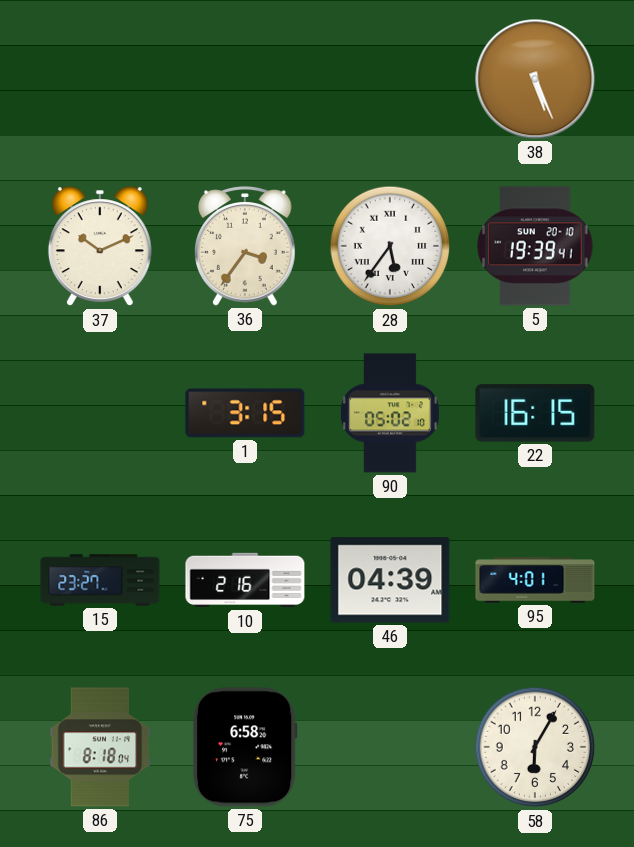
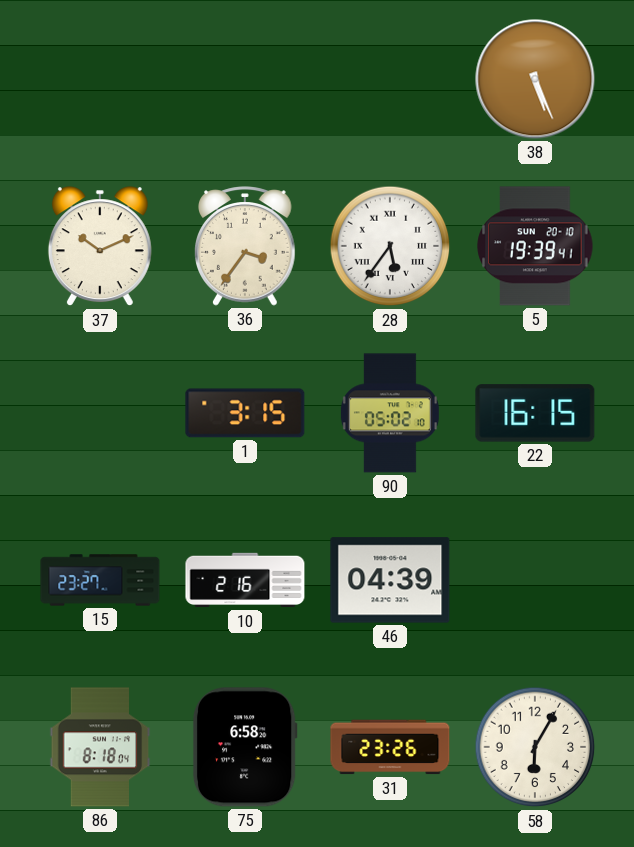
95: 4:01 -> none (535, 580)
31: none -> 23:26 (390, 747)
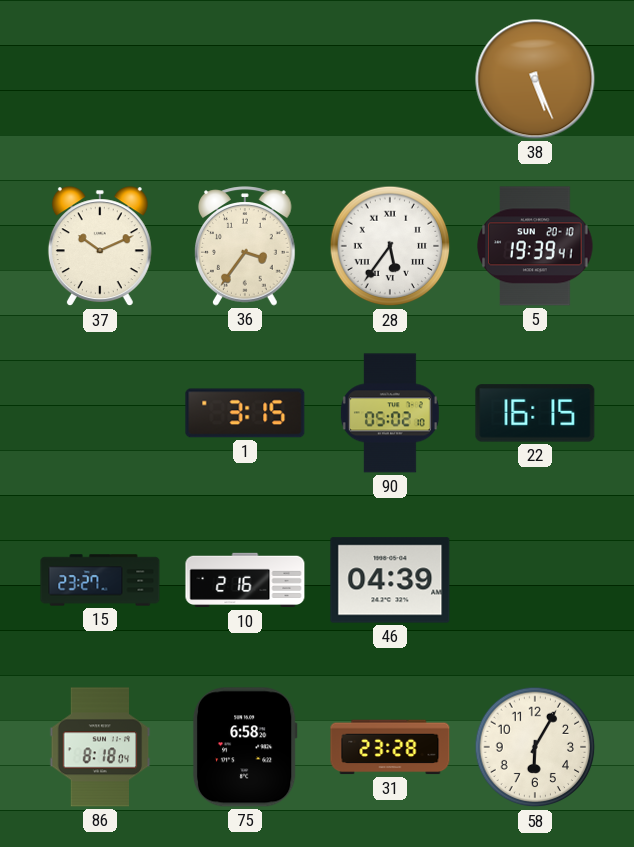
31: 23:26 -> 23:28 (390, 747)
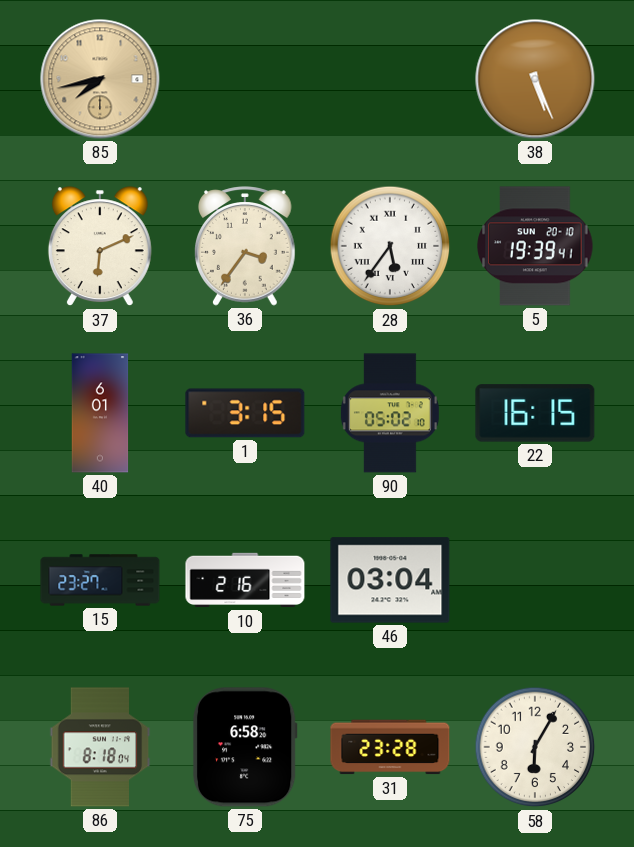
85: none -> 7:43 (100, 79)
37: 10:11 -> 6:11 (100, 247)
40: none -> 6:01 (100, 413)
46: 04:39 -> 03:04 (390, 580)
